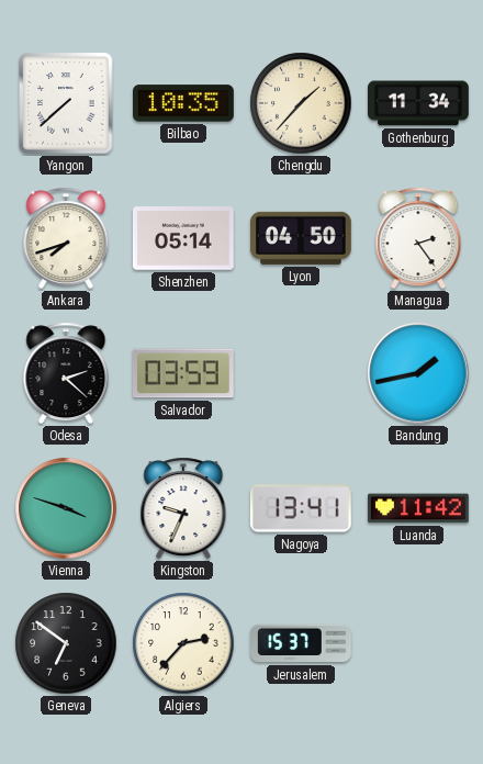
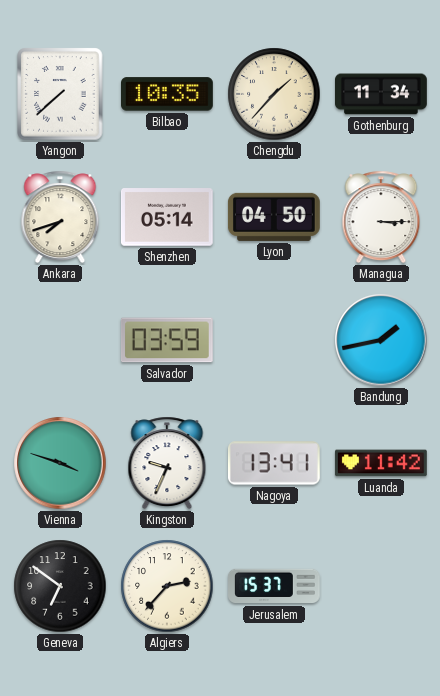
Managua: 2:24 -> 3:15 (381, 217)
Odesa: 2:22 -> none (66, 373)
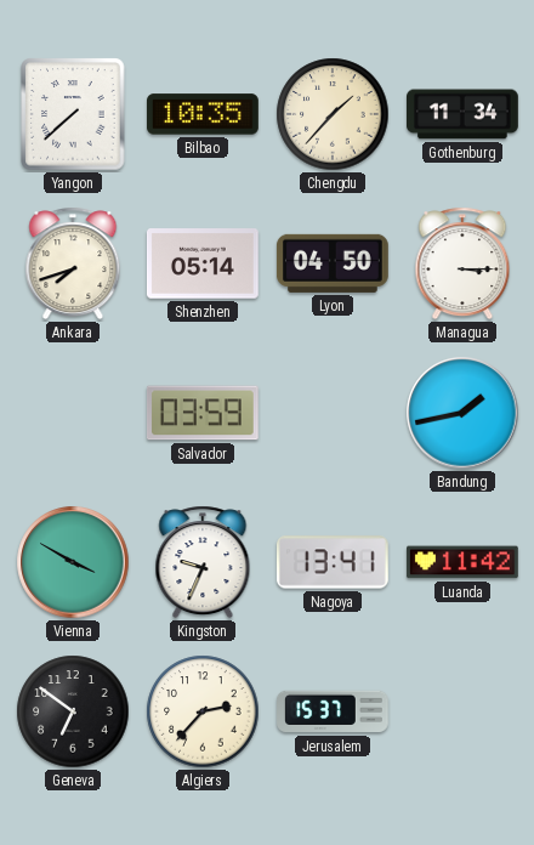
Vienna: 3:48 -> 3:50 (73, 562)
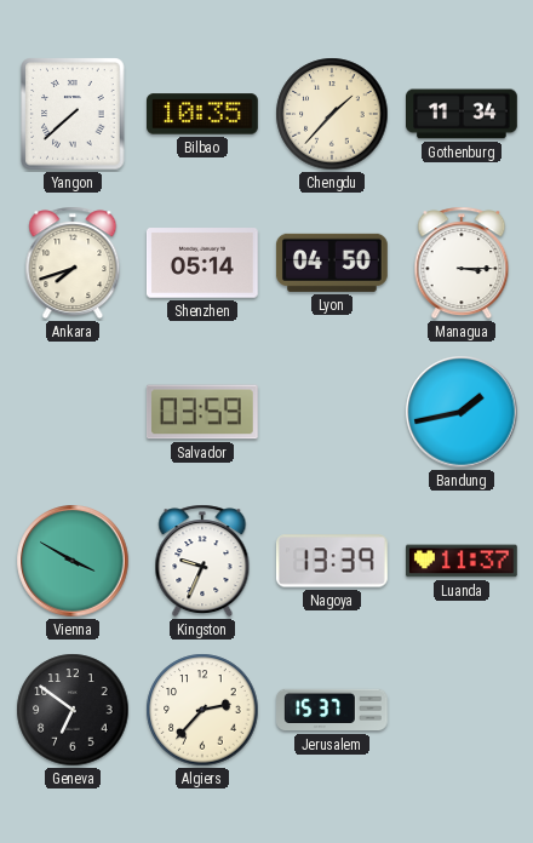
Nagoya: 13:41 -> 13:39 (332, 561)
Luanda: 11:42 -> 11:37 (462, 561)
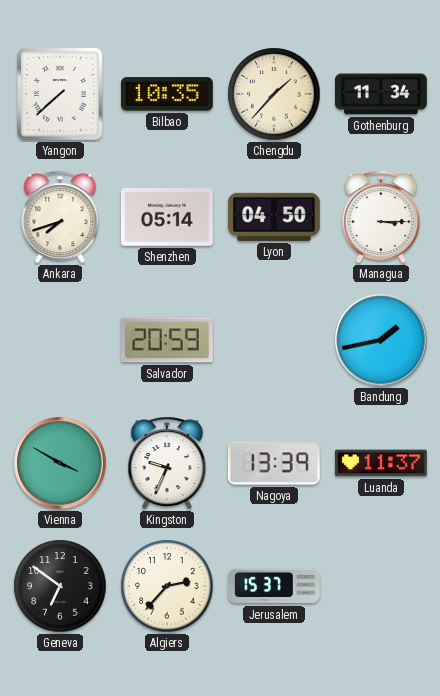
Salvador: 03:59 -> 20:59 (167, 340)
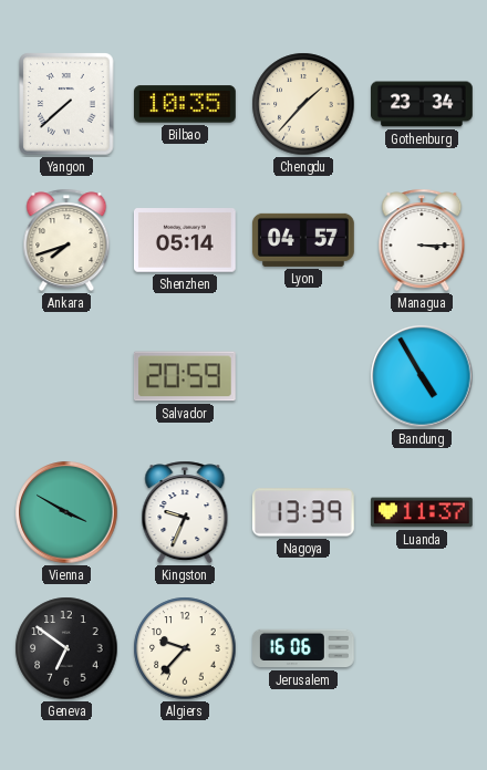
Gothenburg: 11:34 -> 23:34 (423, 104)
Lyon: 04:50 -> 04:57 (303, 240)
Bandung: 1:43 -> 4:55 (422, 376)
Algiers: 2:37 -> 9:37 (185, 648)
Jerusalem: 15:37 -> 16:06 (304, 648)
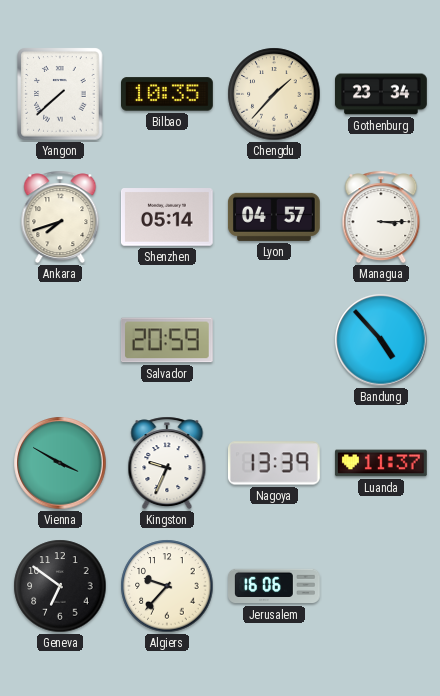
Bandung: 4:55 -> 4:53 (381, 340)
